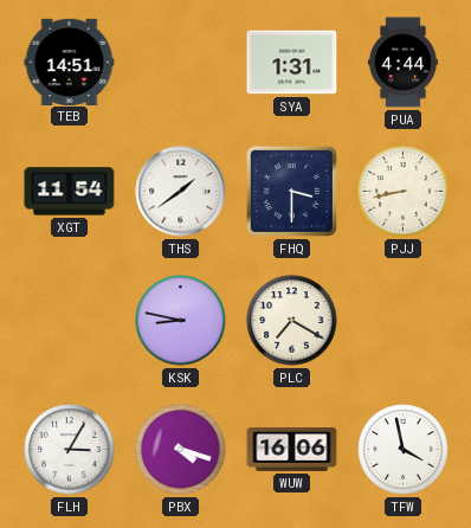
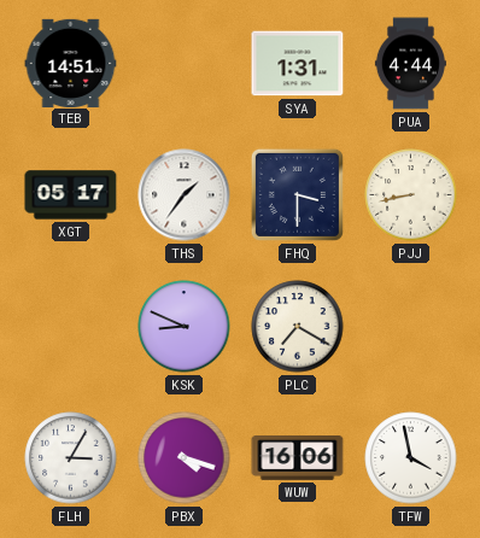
XGT: 11:54 -> 05:17 (71, 195)
THS: 1:39 -> 1:36 (185, 195)
KSK: 8:47 -> 8:49 (185, 327)
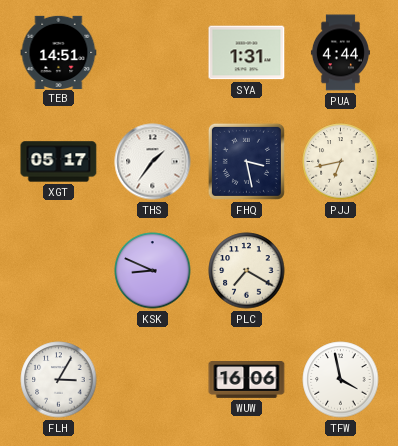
FHQ: 3:30 -> 3:28 (246, 161)
PJJ: 8:43 -> 6:43 (341, 162)
PBX: 4:18 -> none (185, 458)
